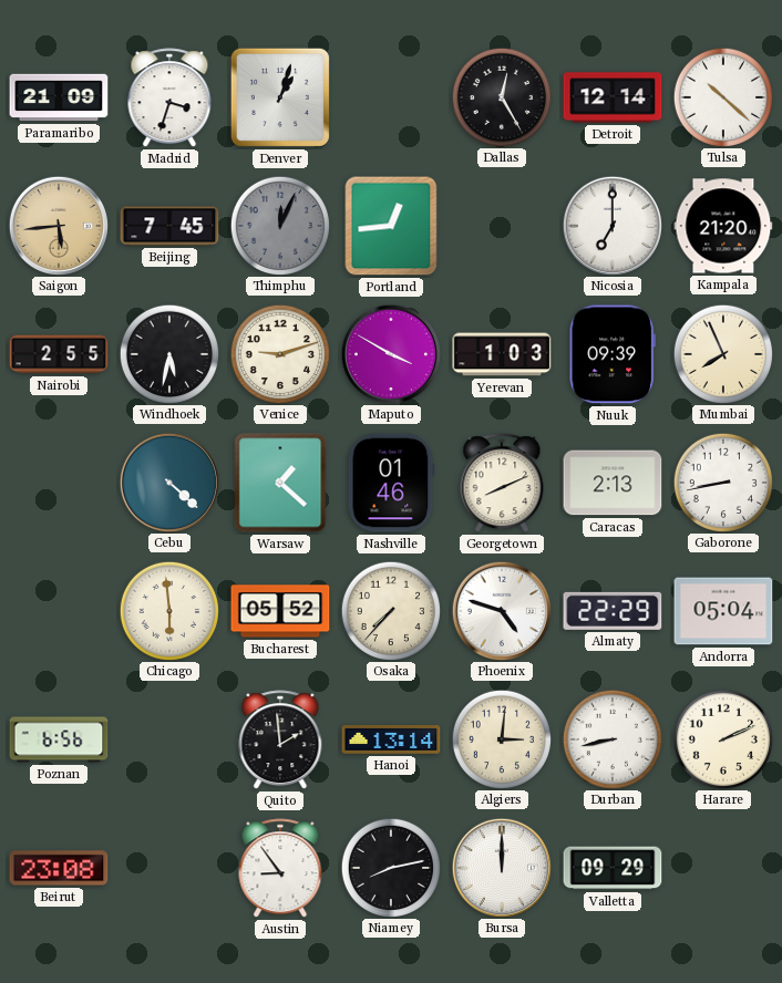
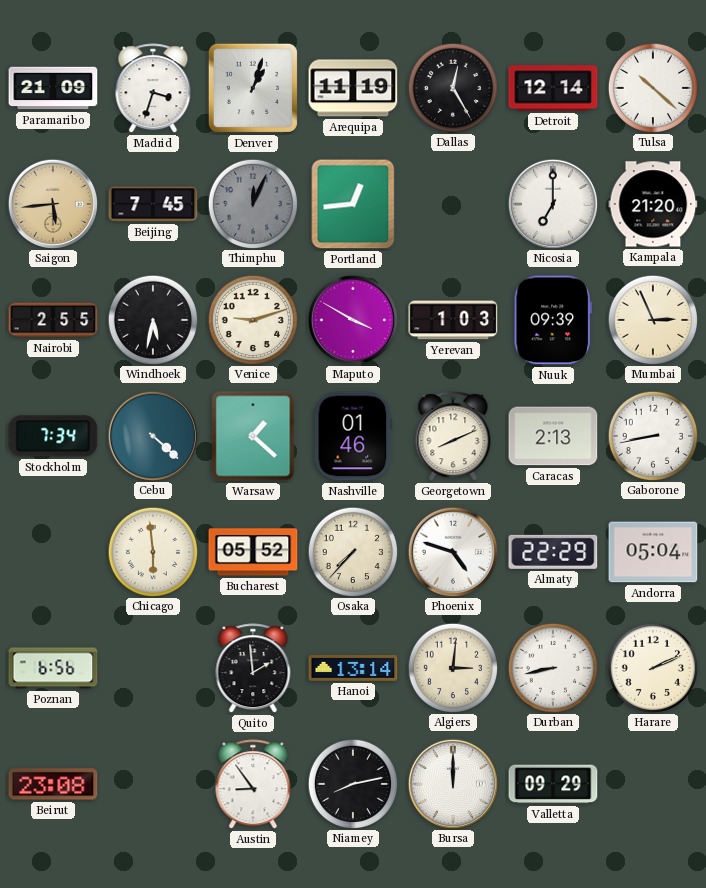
Arequipa: none -> 11:19 (353, 88)
Mumbai: 7:56 -> 2:56 (652, 319)
Stockholm: none -> 7:34 (53, 436)
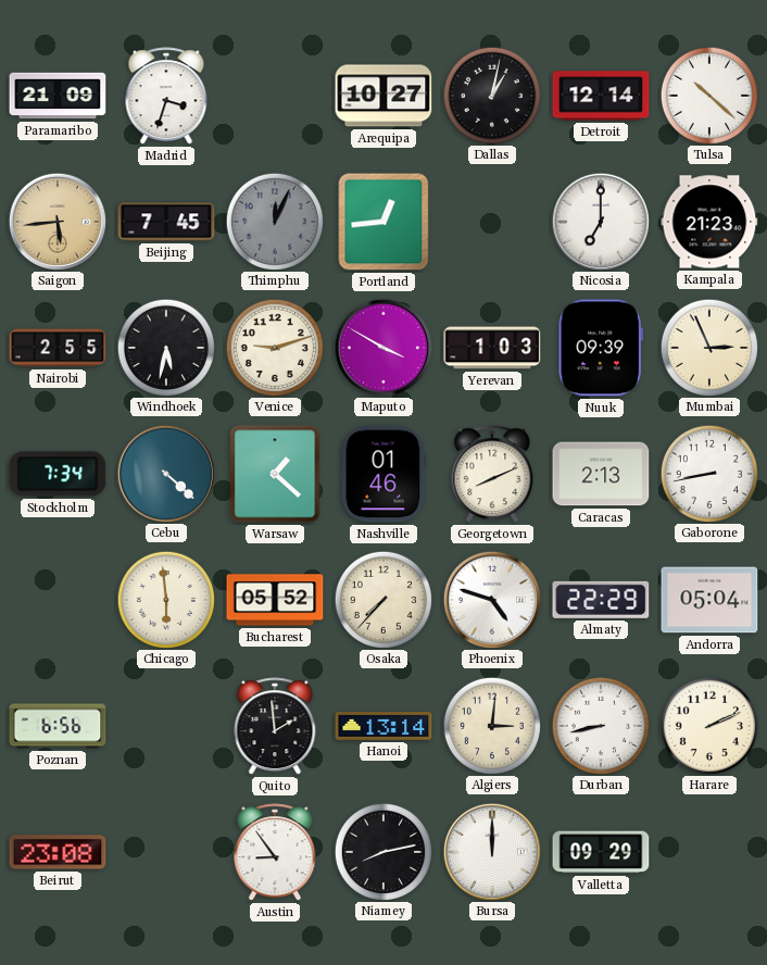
Denver: 1:03 -> none (253, 88)
Arequipa: 11:19 -> 10:27 (383, 96)
Dallas: 12:25 -> 1:02 (491, 95)
Kampala: 21:20 -> 21:23 (709, 222)
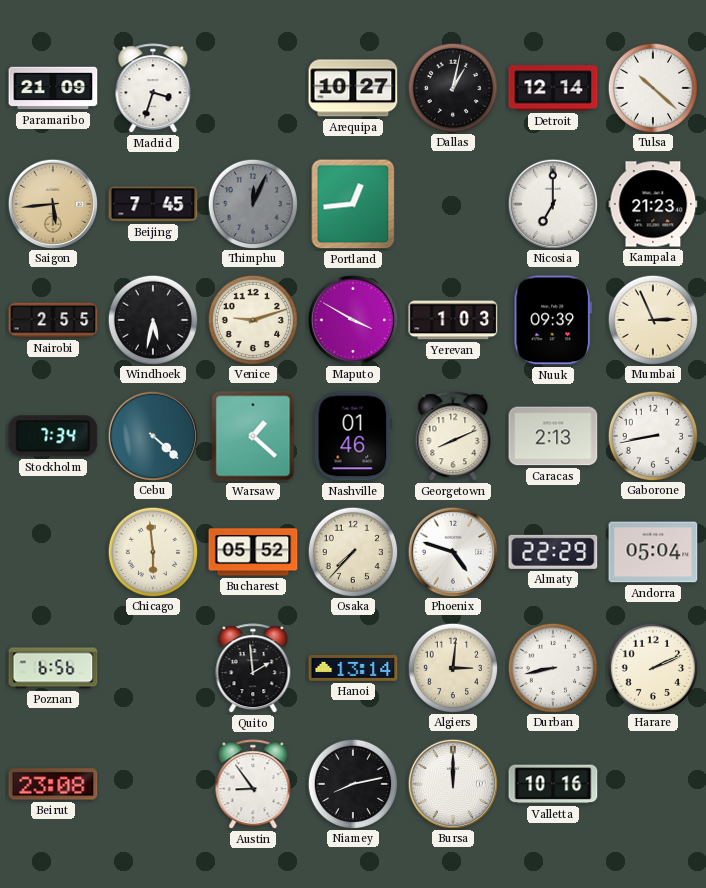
Valletta: 09:29 -> 10:16 (553, 784)
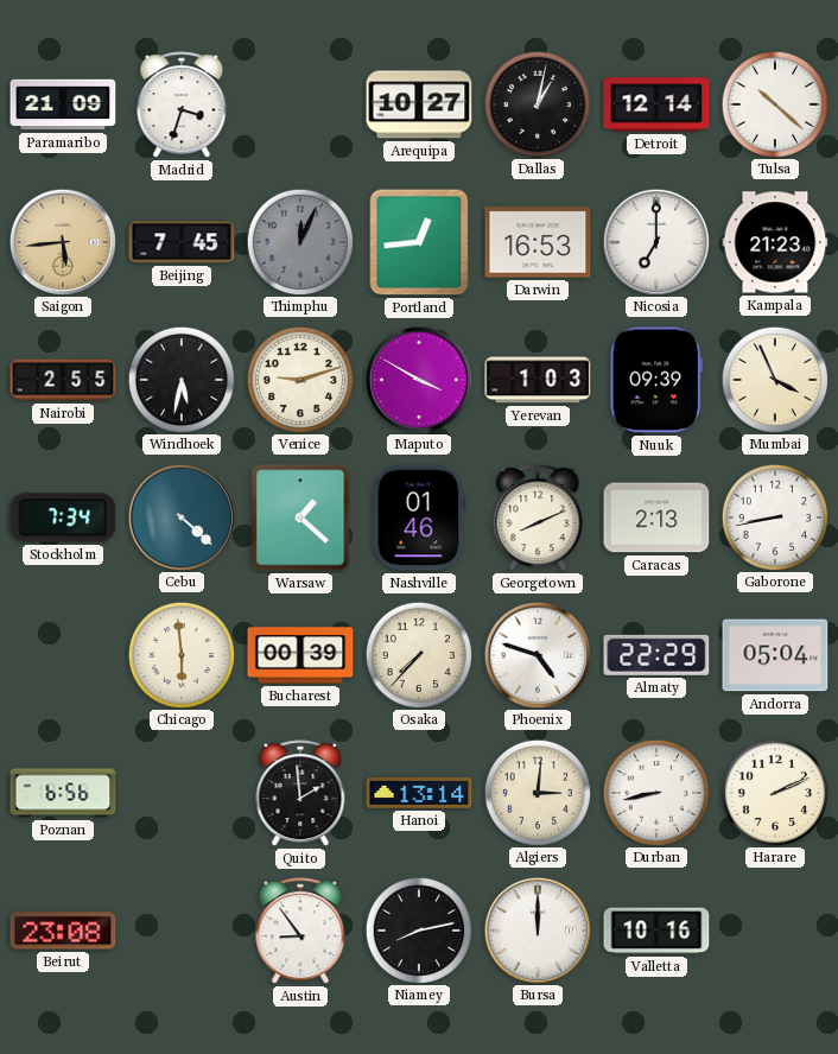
Darwin: none -> 16:53 (538, 242)
Mumbai: 2:56 -> 3:56 (774, 379)
Bucharest: 05:52 -> 00:39 (300, 655)
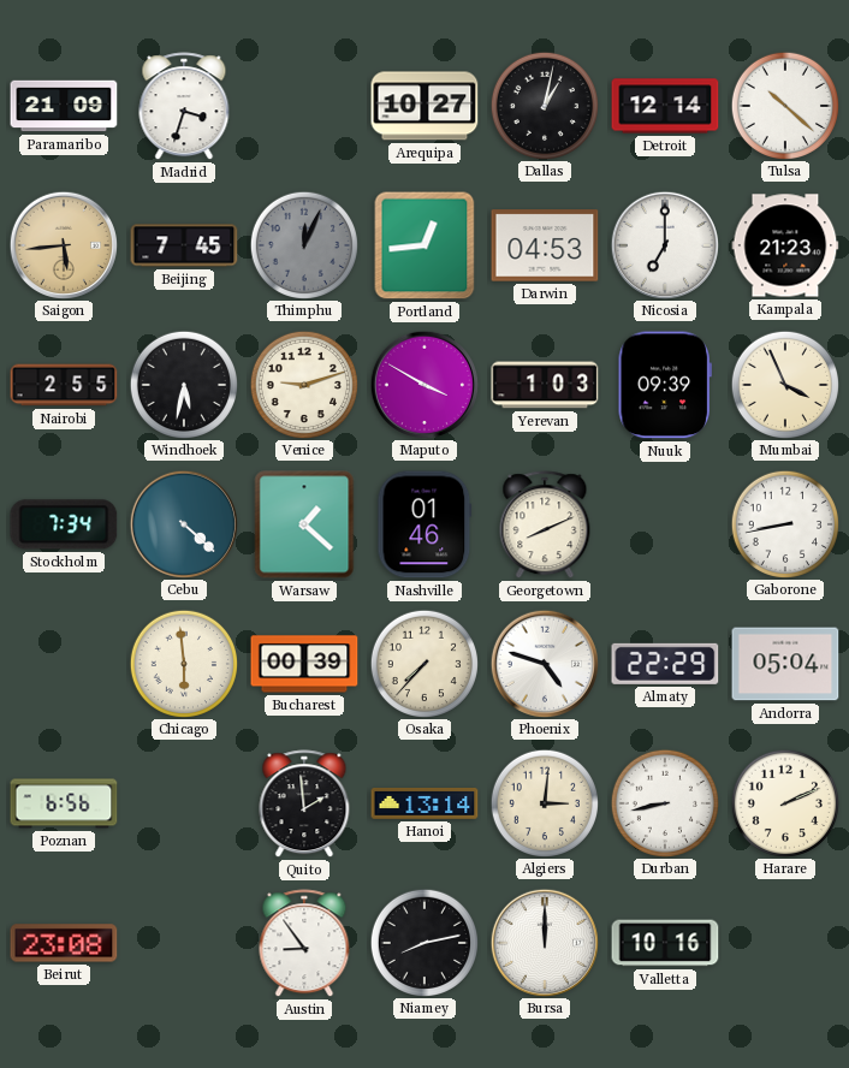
Darwin: 16:53 -> 04:53 (545, 245)
Caracas: 2:13 -> none (656, 518)
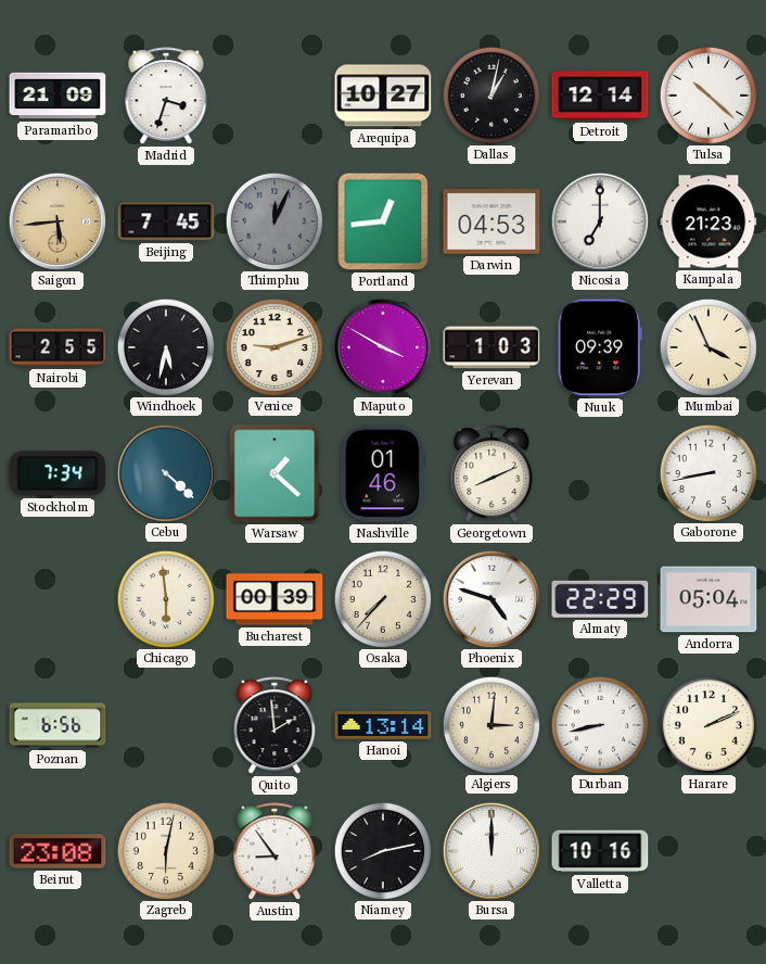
Zagreb: none -> 6:02 (165, 850)
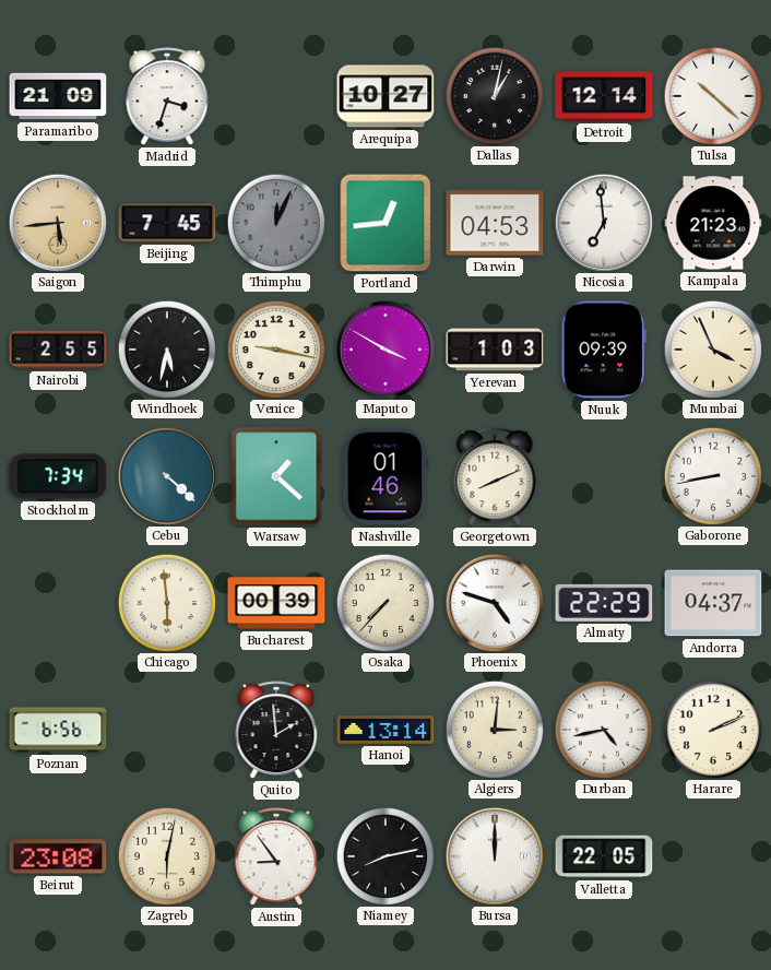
Nicosia: 7:00 -> 6:59 (603, 222)
Venice: 9:12 -> 9:17 (275, 348)
Andorra: 05:04 -> 04:37 (713, 603)
Durban: 8:43 -> 4:43 (603, 729)
Valletta: 10:16 -> 22:05 (604, 856)
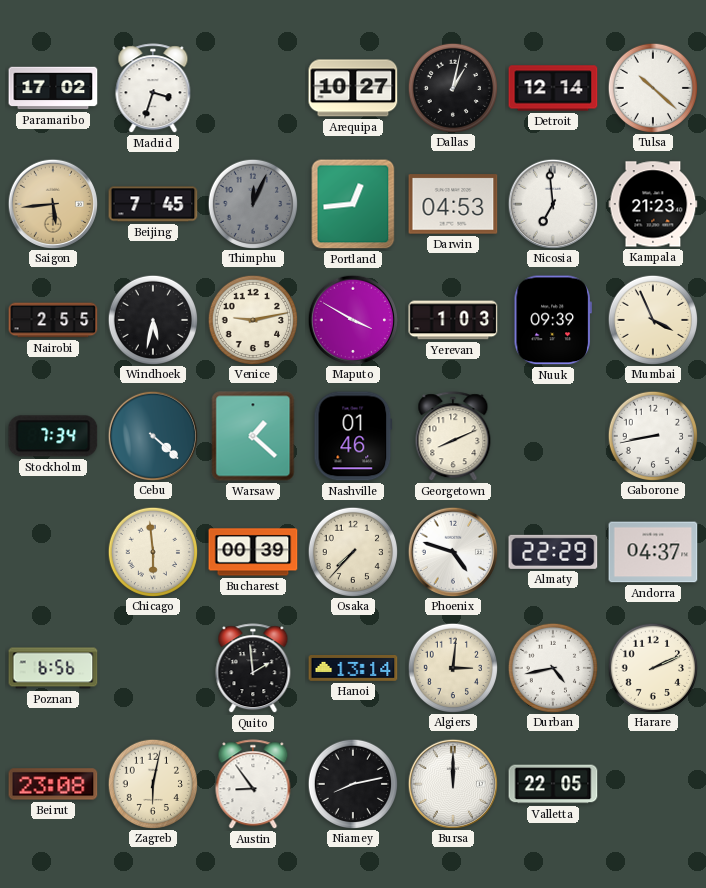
Paramaribo: 21:09 -> 17:02 (53, 88)
Venice: 9:17 -> 9:13 (252, 319)
